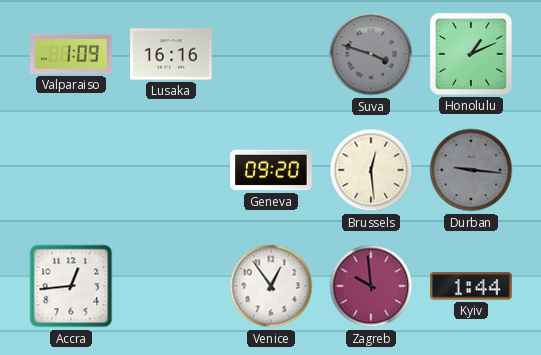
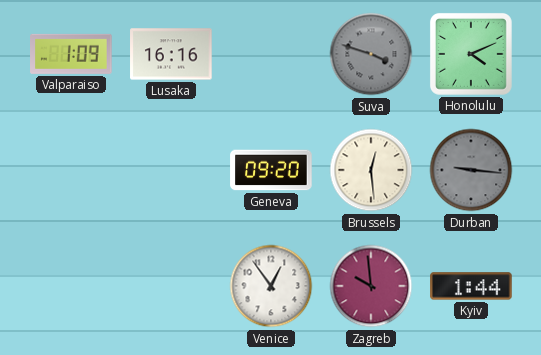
Honolulu: 1:11 -> 4:11 (471, 54)
Accra: 12:44 -> none (71, 286)
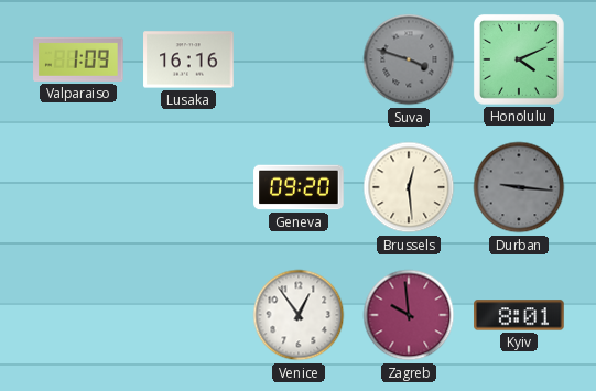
Kyiv: 1:44 -> 8:01 (519, 315)
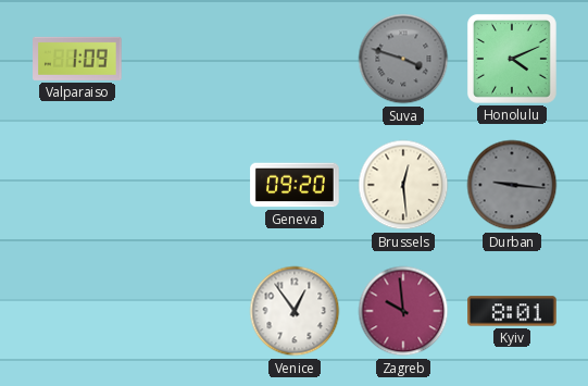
Lusaka: 16:16 -> none (188, 59)
